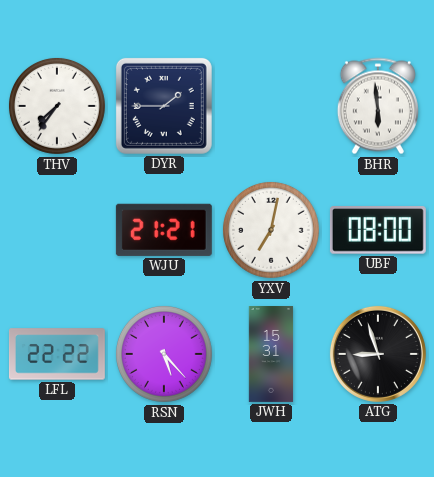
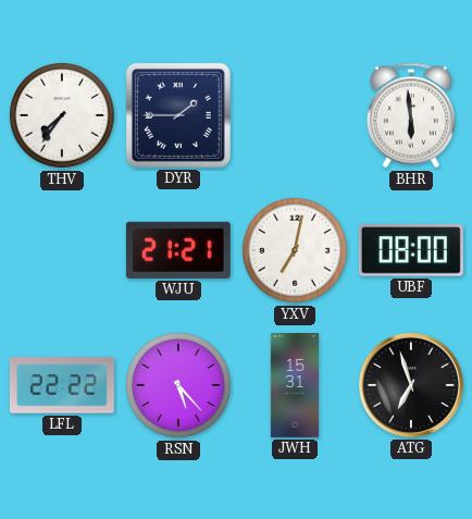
ATG: 8:57 -> 6:57 (411, 385)
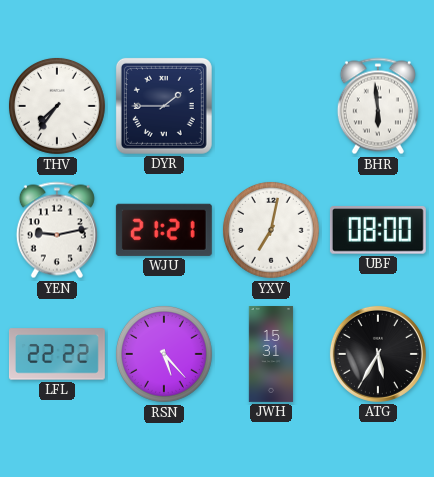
YEN: none -> 9:13 (57, 230)
ATG: 6:57 -> 5:35 (378, 354)
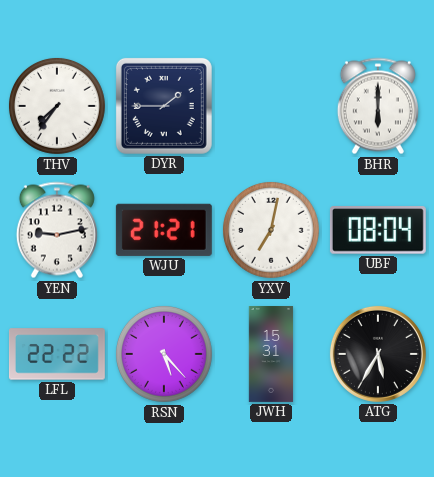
BHR: 5:59 -> 6:00 (378, 106)
UBF: 08:00 -> 08:04 (378, 230)
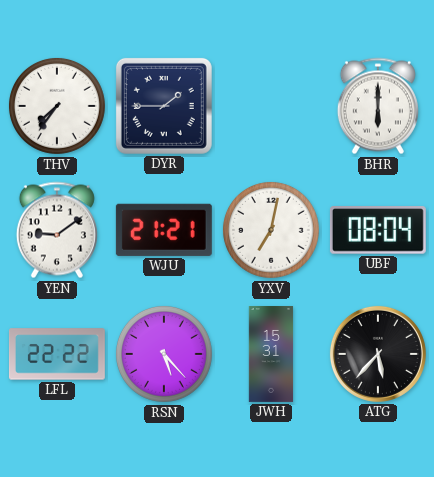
YEN: 9:13 -> 9:09 (57, 230)
ATG: 5:35 -> 5:37 (378, 354)
